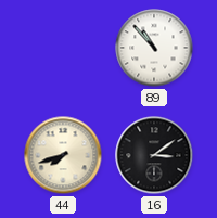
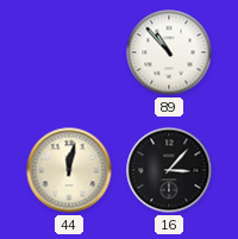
44: 7:42 -> 12:02 (69, 170)
16: 3:09 -> 3:07 (169, 170)
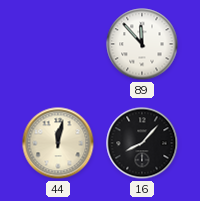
89: 10:53 -> 11:53 (142, 44)
16: 3:07 -> 8:07 (142, 143)
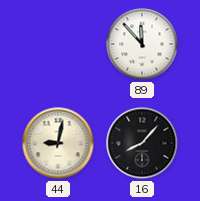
44: 12:02 -> 9:02 (58, 143)
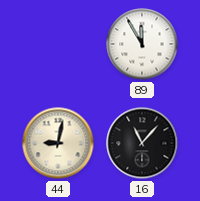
89: 11:53 -> 11:55 (142, 44)
16: 8:07 -> 11:07 (142, 143)
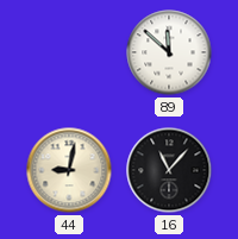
89: 11:55 -> 11:52 (169, 52)
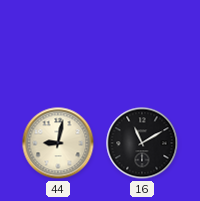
89: 11:52 -> none (169, 52)
16: 11:07 -> 11:10 (142, 143)
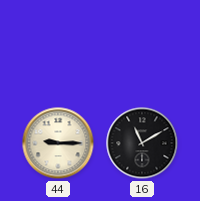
44: 9:02 -> 9:15 (58, 143)
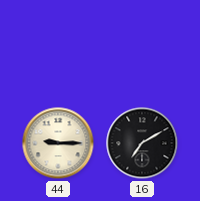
16: 11:10 -> 7:10 (142, 143)
